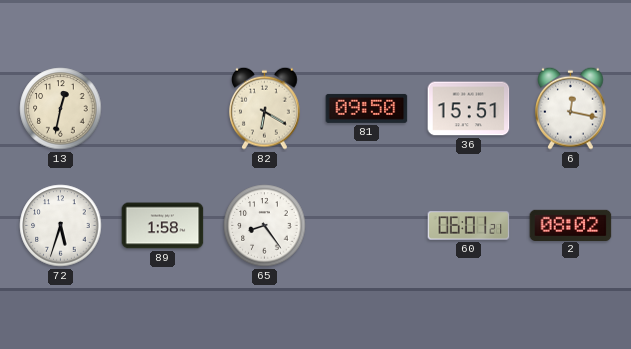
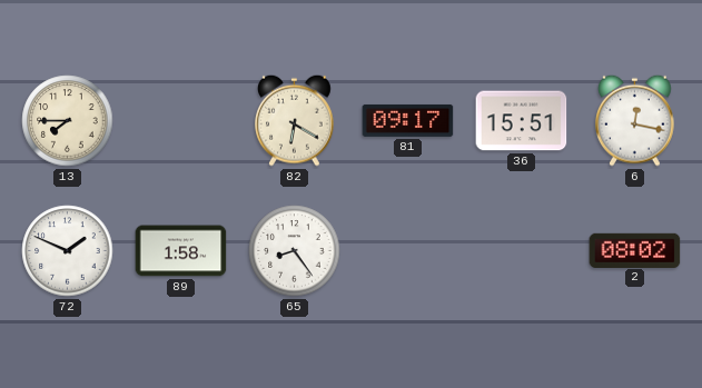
13: 12:32 -> 7:45 (68, 121)
81: 09:50 -> 09:17 (408, 120)
72: 5:33 -> 1:49 (68, 251)
60: 06:01 -> none (469, 226)
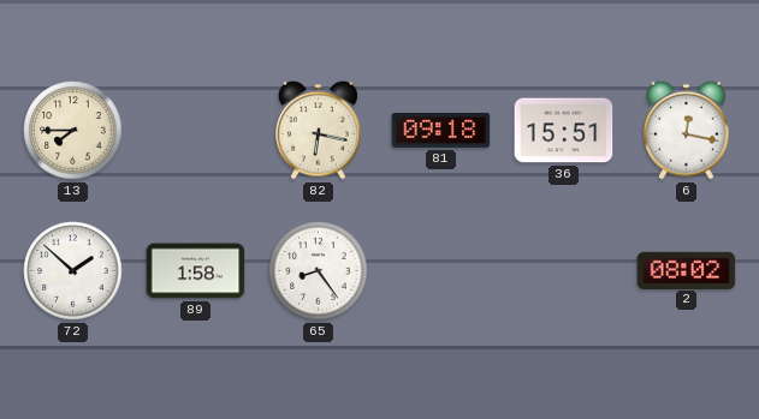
82: 6:20 -> 6:17 (319, 130)
81: 09:17 -> 09:18 (441, 130)
72: 1:49 -> 1:52 (73, 271)
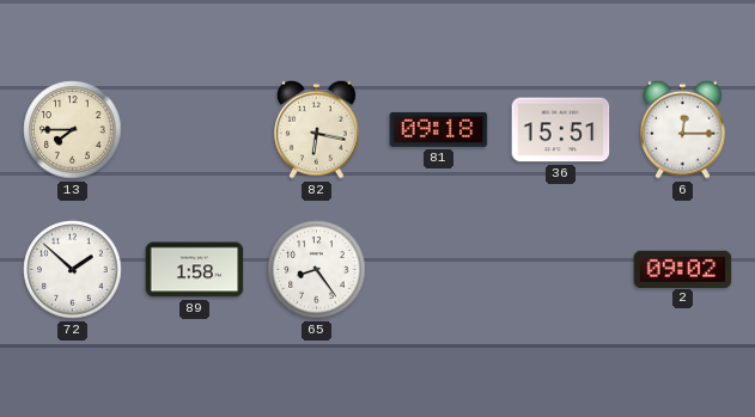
6: 12:17 -> 12:15 (683, 129)
2: 08:02 -> 09:02 (683, 269)
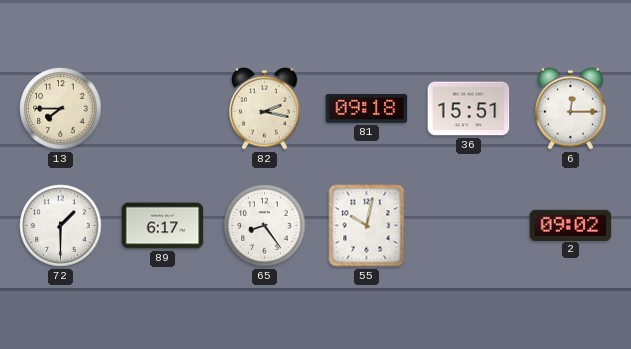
82: 6:17 -> 2:17 (265, 108)
72: 1:52 -> 1:30 (61, 226)
89: 1:58 -> 6:17 (163, 226)
55: none -> 10:02 (367, 226)
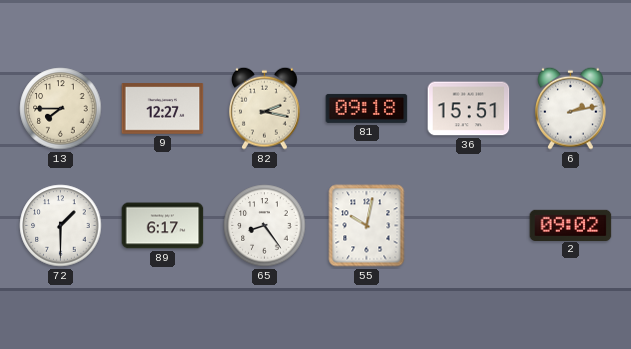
9: none -> 12:27 (163, 109)
6: 12:15 -> 2:13 (571, 108)
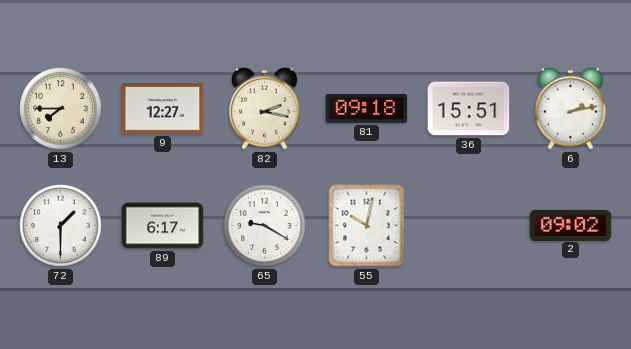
65: 8:24 -> 9:20 (265, 226)
